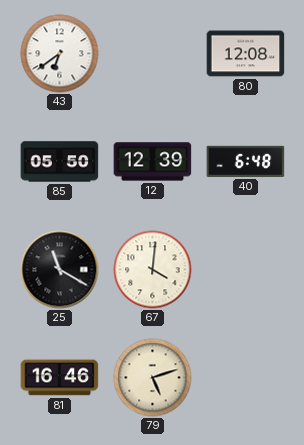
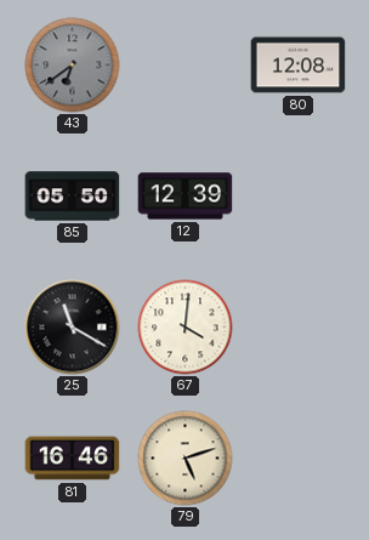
43 dial: white -> grey (73, 66)
40: 6:48 -> none (246, 161)
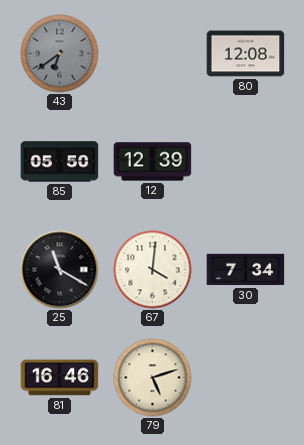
30: none -> 7:34 (246, 270)
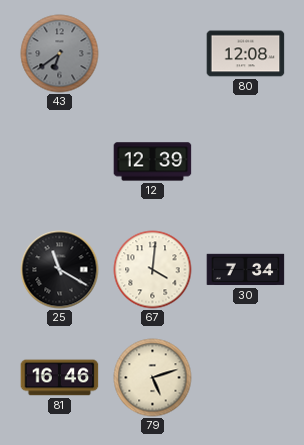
85: 05:50 -> none (60, 162)
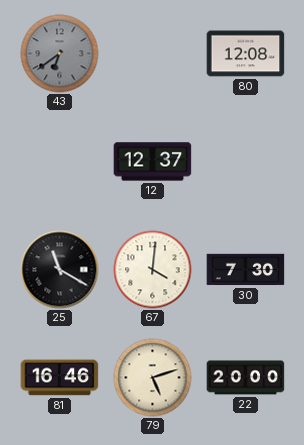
12: 12:39 -> 12:37 (153, 162)
30: 7:34 -> 7:30 (246, 270)
22: none -> 20:00 (246, 378)
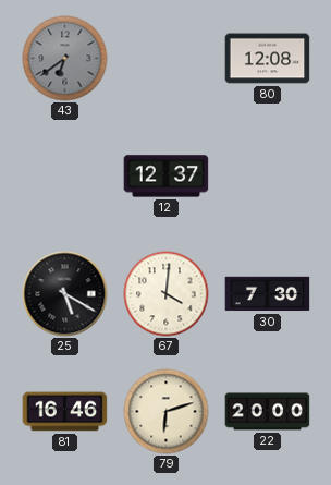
25: 11:20 -> 5:20 (65, 294)
79: 5:12 -> 6:12 (167, 412)
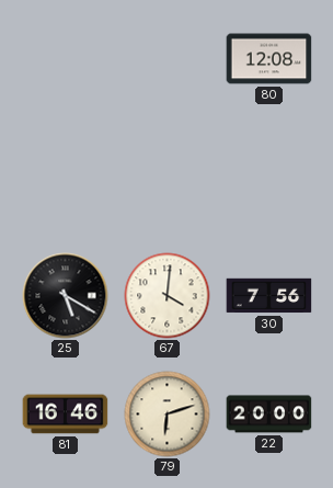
43: 6:39 -> none (65, 59)
12: 12:37 -> none (167, 177)
30: 7:30 -> 7:56 (269, 296)
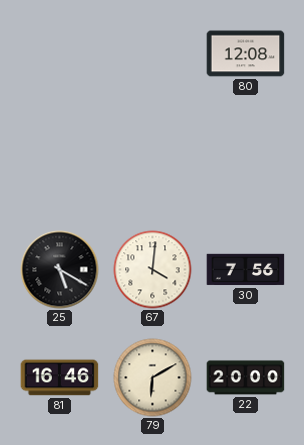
79: 6:12 -> 6:10 (153, 378)
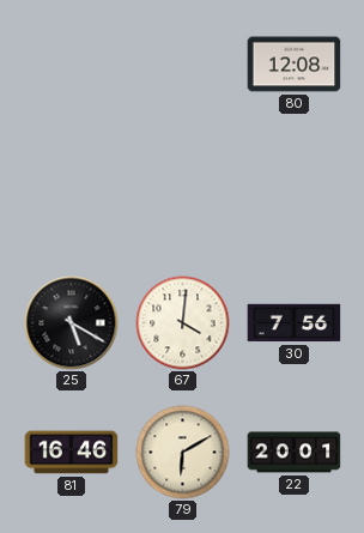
22: 20:00 -> 20:01 (295, 453)
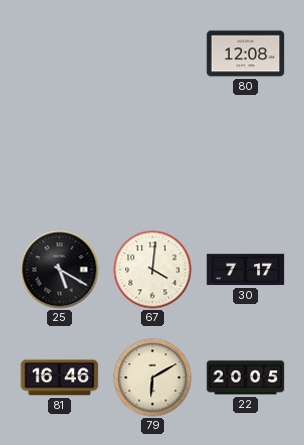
30: 7:56 -> 7:17 (246, 270)
22: 20:01 -> 20:05 (246, 378)
